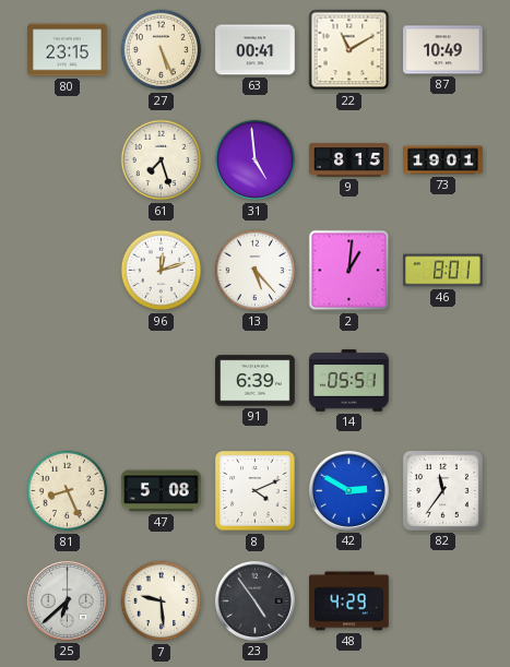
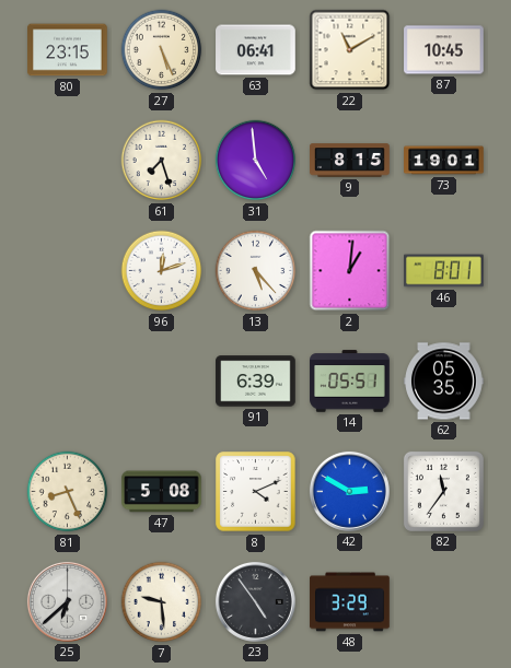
63: 00:41 -> 06:41 (256, 50)
87: 10:49 -> 10:45 (444, 50)
62: none -> 05:35 (444, 382)
48: 4:29 -> 3:29 (350, 602)
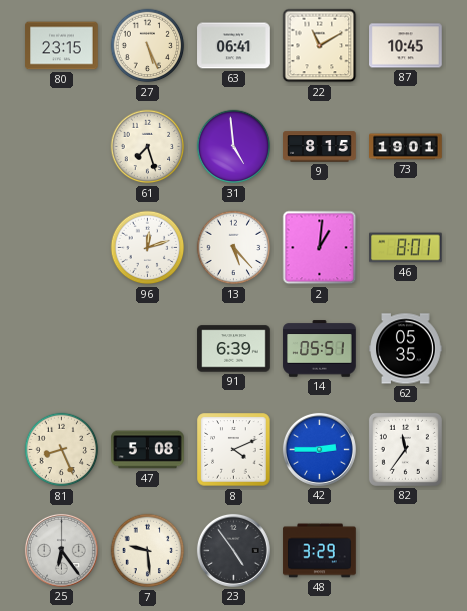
42: 2:50 -> 2:45 (319, 449)
25: 6:38 -> 6:24 (61, 550)
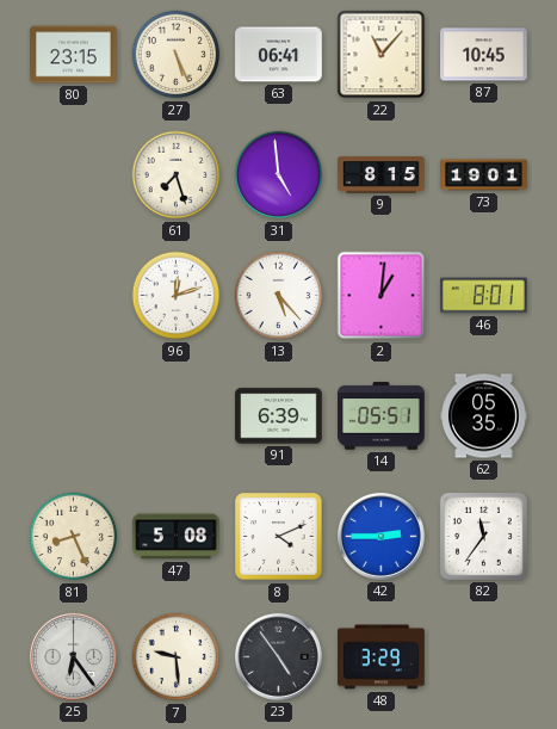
22: 11:10 -> 11:07 (382, 55)
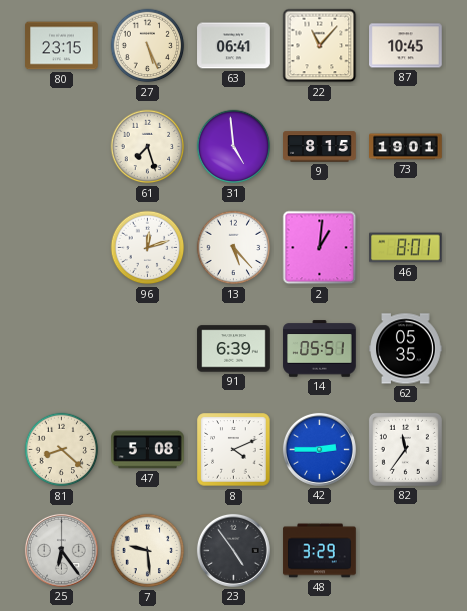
81: 8:26 -> 8:22 (62, 450)
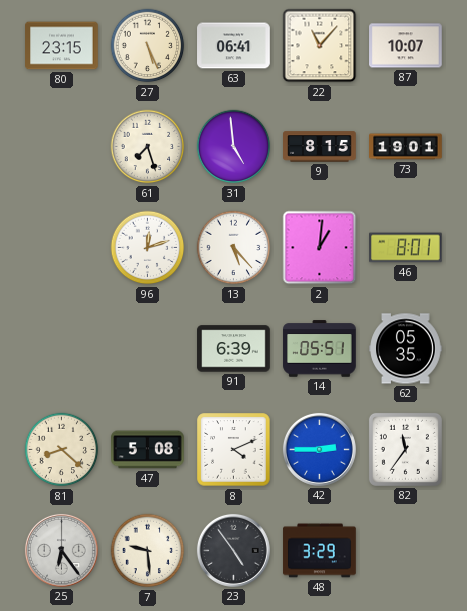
87: 10:45 -> 10:07 (406, 46)
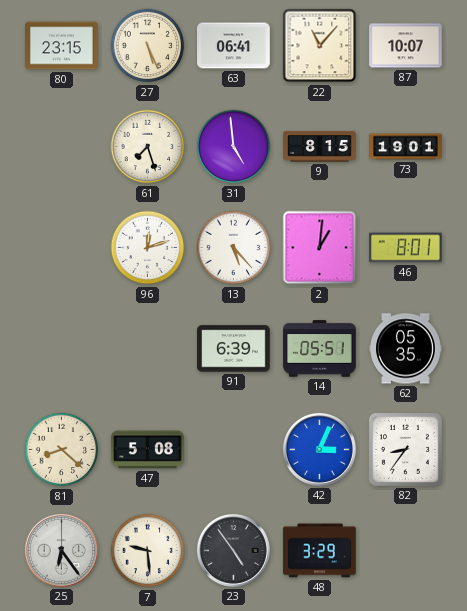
8: 4:11 -> none (234, 450)
42: 2:45 -> 3:04 (319, 449)
82: 11:36 -> 8:36 (405, 449)
